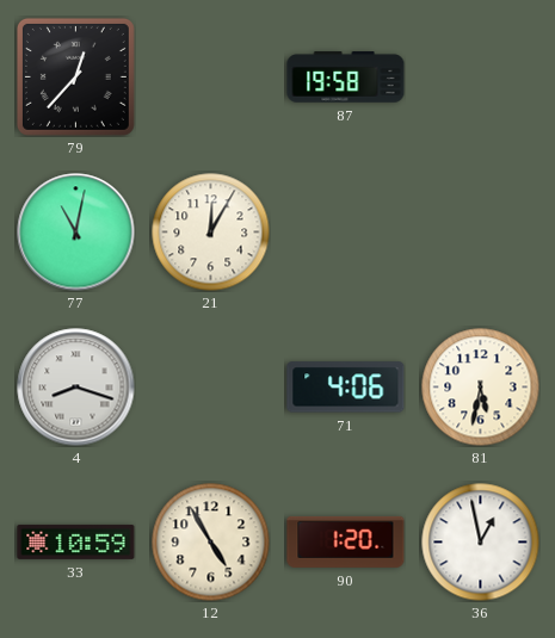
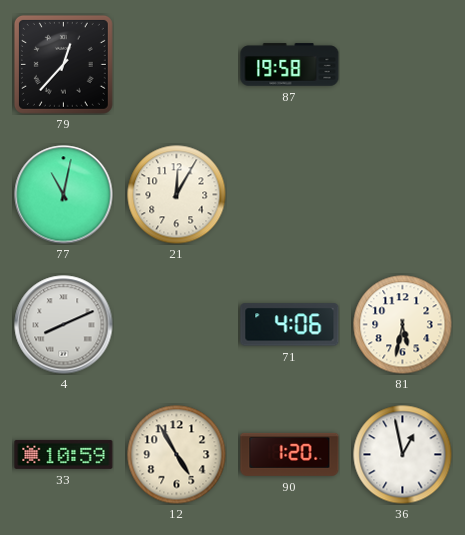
4: 8:18 -> 8:11 (64, 325)
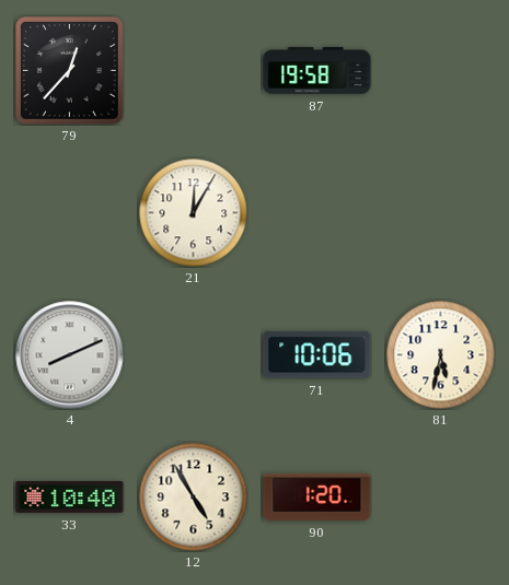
77: 11:02 -> none (64, 195)
71: 4:06 -> 10:06 (317, 355)
33: 10:59 -> 10:40 (70, 496)
36: 12:58 -> none (403, 455)
